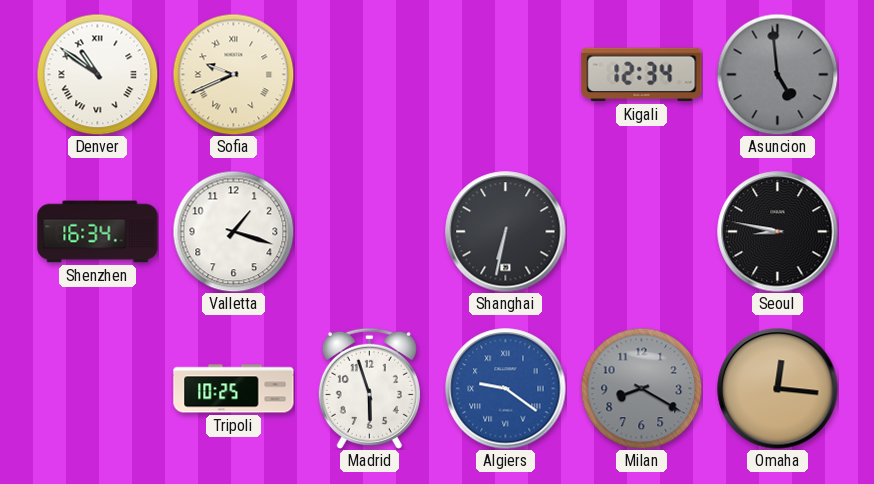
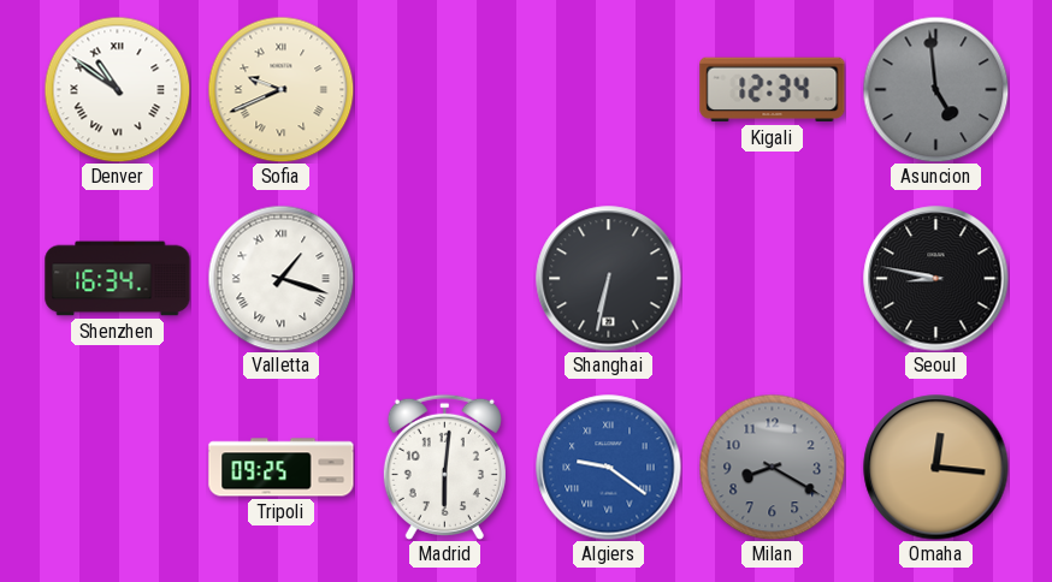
Valletta numerals: Arabic -> Roman (280, 278)
Tripoli: 10:25 -> 09:25 (282, 468)
Madrid: 5:57 -> 6:01 (444, 467)
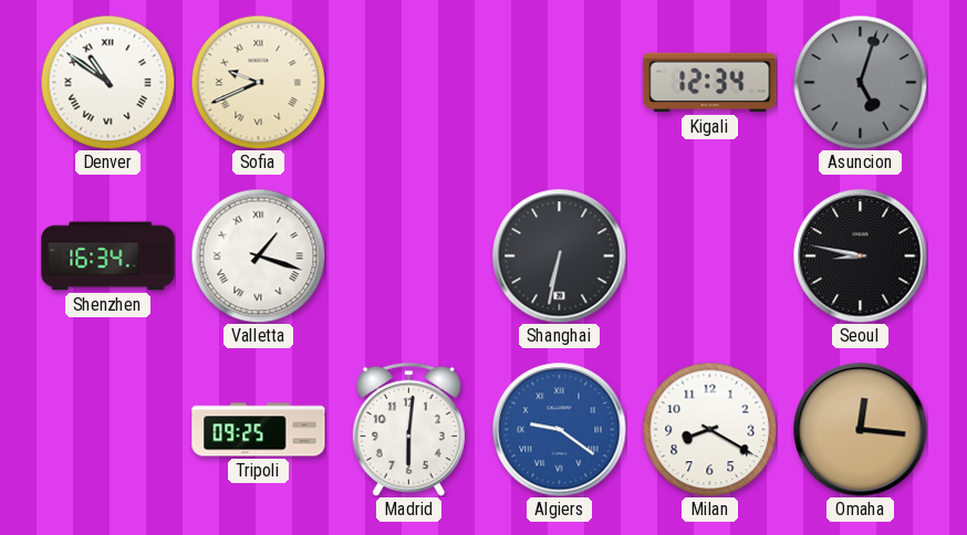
Asuncion: 4:59 -> 5:03 (860, 82)
Milan dial: grey -> white (709, 429)
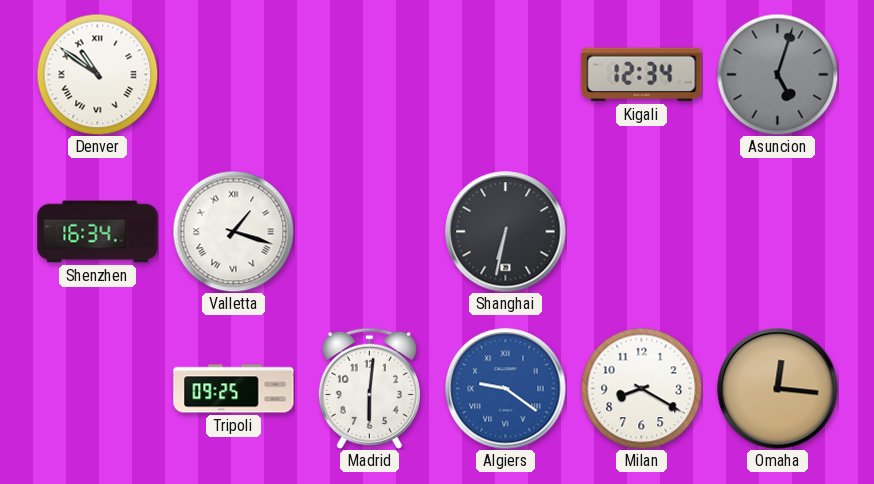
Sofia: 9:41 -> none (258, 82)
Seoul: 8:47 -> none (861, 256)
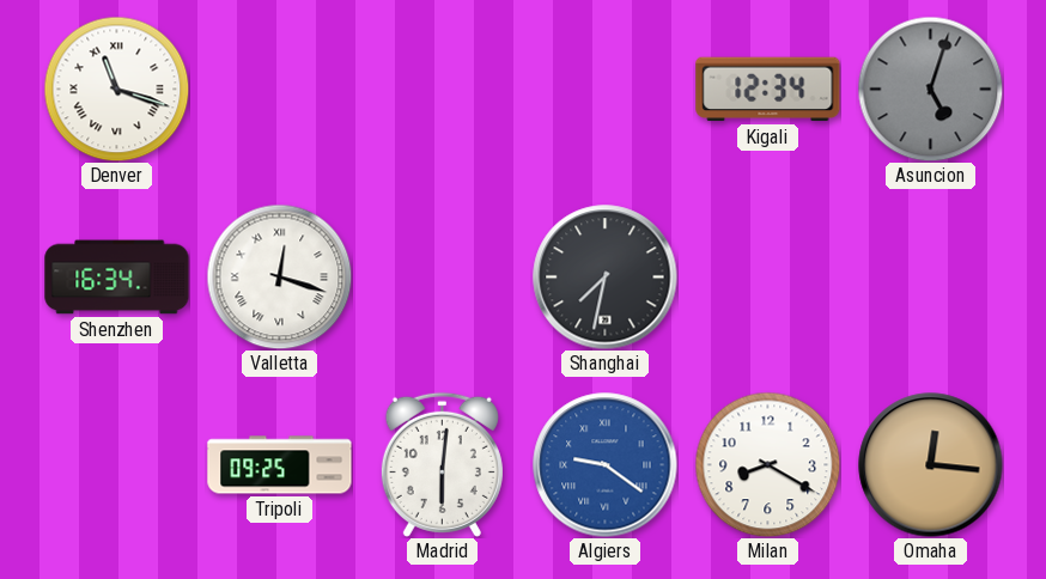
Denver: 10:51 -> 11:18 (116, 89)
Valletta: 1:18 -> 12:18 (279, 276)
Shanghai: 6:32 -> 7:32 (606, 278)
